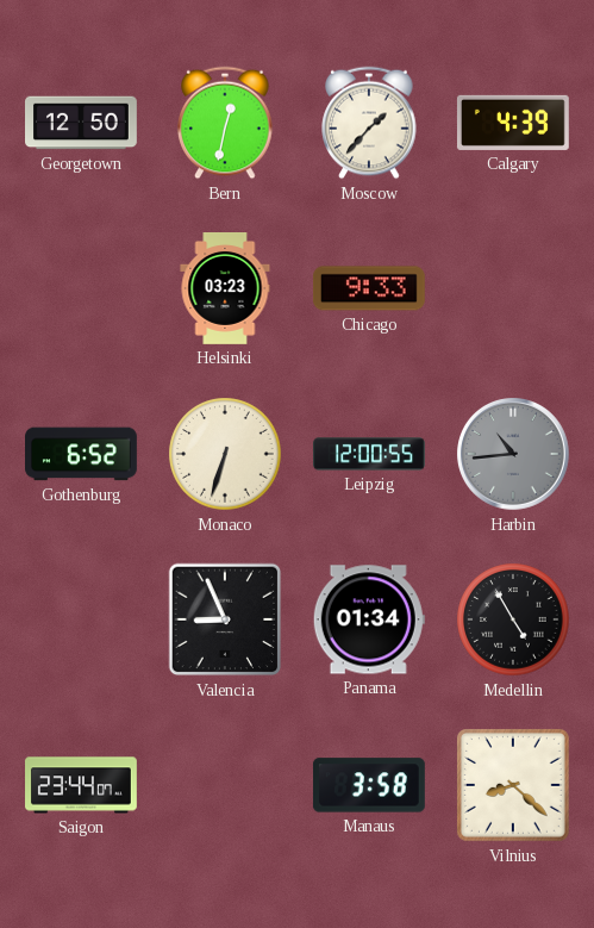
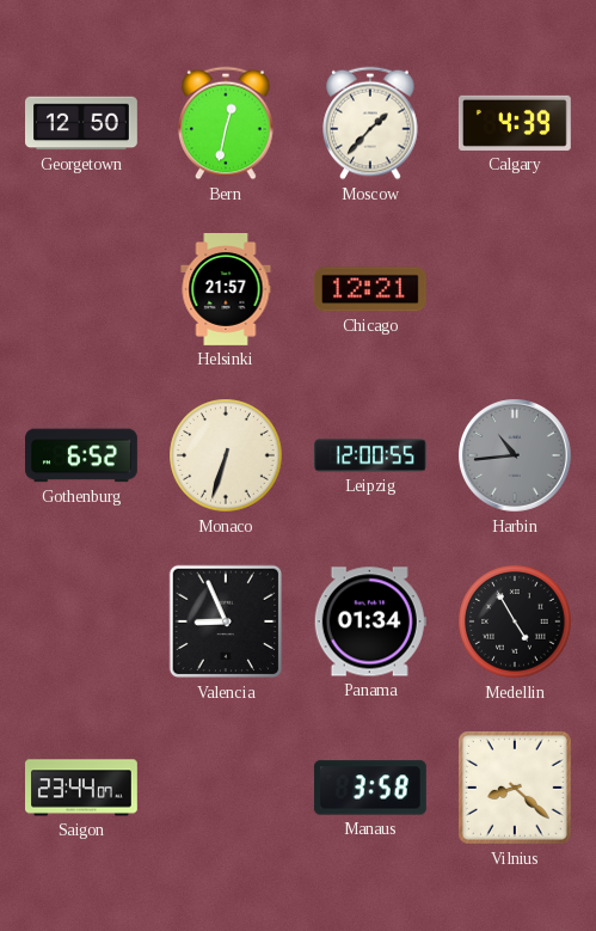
Helsinki: 03:23 -> 21:57 (226, 290)
Chicago: 9:33 -> 12:21 (370, 289)
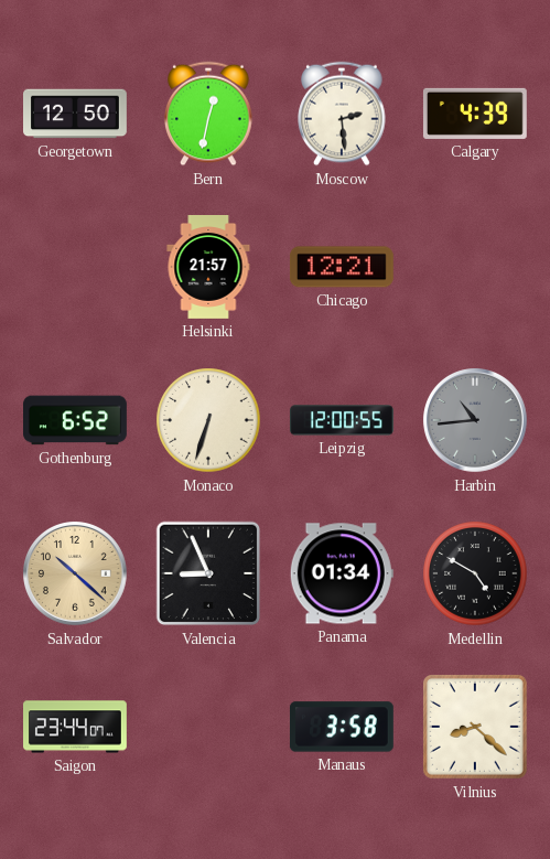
Moscow: 1:37 -> 2:29 (342, 114)
Salvador: none -> 10:22 (76, 575)
Medellin: 4:55 -> 4:50 (475, 573)
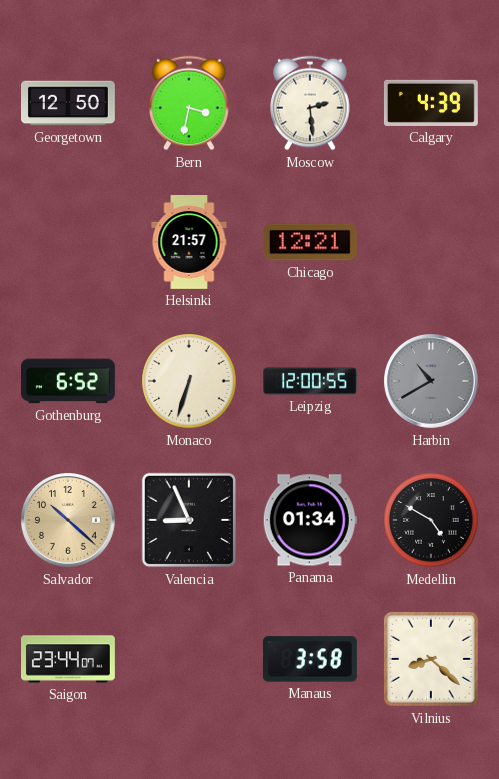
Bern: 12:32 -> 3:32 (189, 103)
Harbin: 10:44 -> 10:40 (432, 382)
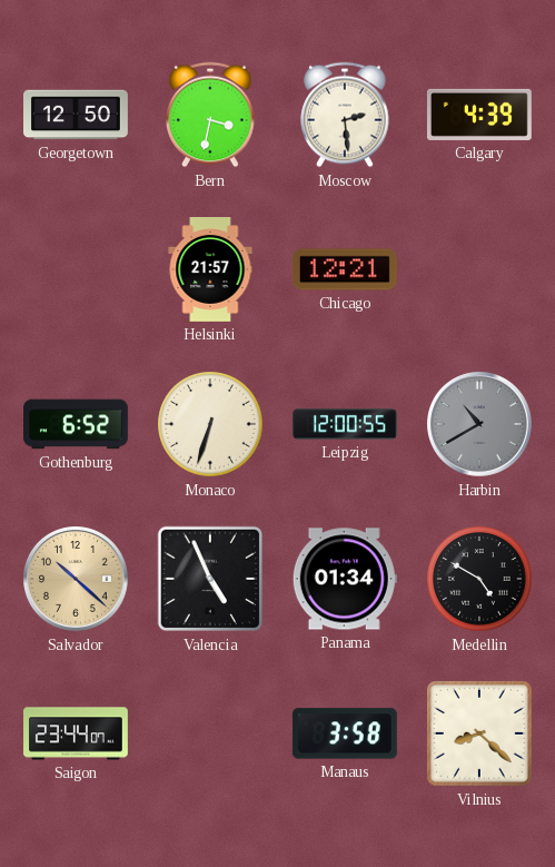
Valencia: 8:56 -> 4:56 (210, 579)
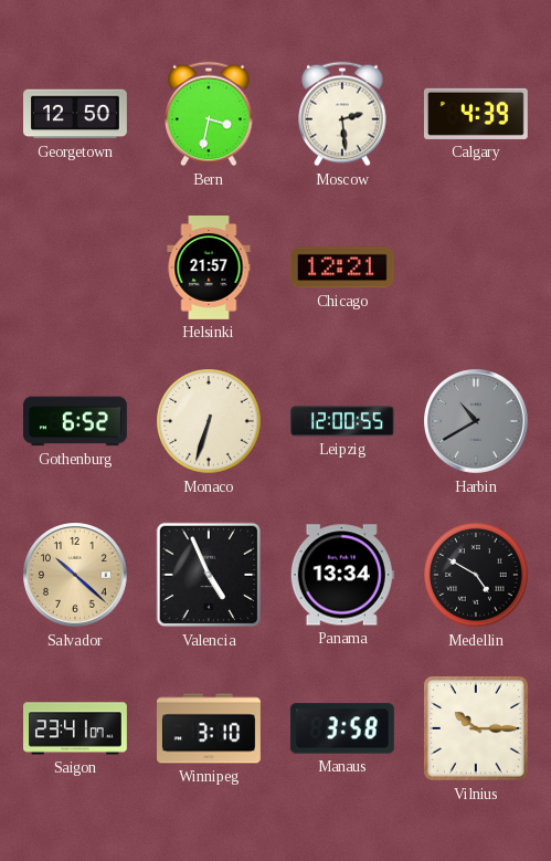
Panama: 01:34 -> 13:34 (342, 575)
Saigon: 23:44 -> 23:41 (76, 728)
Winnipeg: none -> 3:10 (210, 728)
Vilnius: 8:22 -> 10:15 (476, 728)
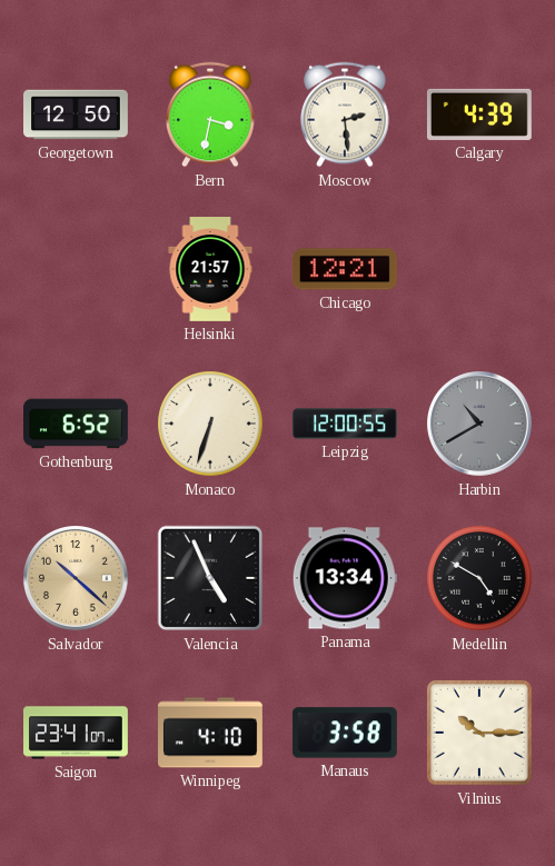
Winnipeg: 3:10 -> 4:10 (211, 733)
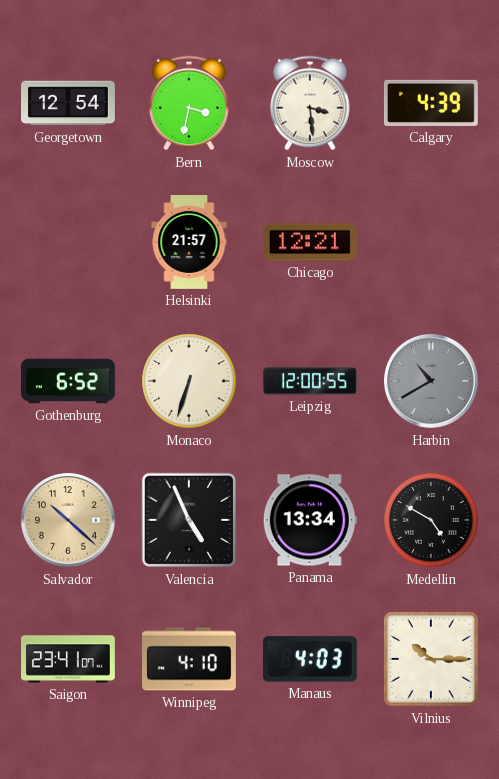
Georgetown: 12:50 -> 12:54 (69, 103)
Moscow: 2:29 -> 3:29 (310, 103)
Manaus: 3:58 -> 4:03 (310, 659)
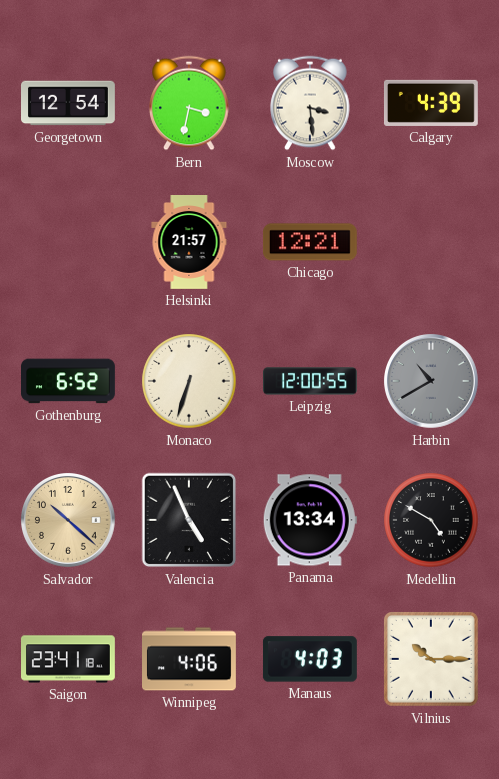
Saigon: 23:41:07 -> 23:41:18 (69, 659)
Winnipeg: 4:10 -> 4:06 (190, 659)
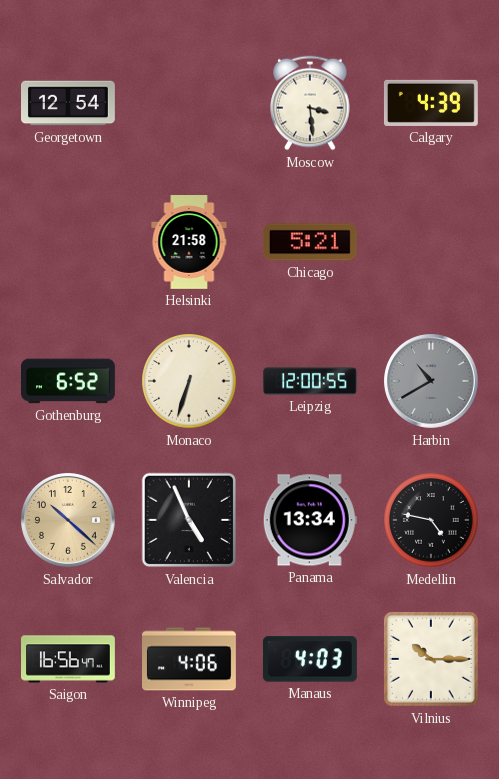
Bern: 3:32 -> none (189, 103)
Helsinki: 21:57 -> 21:58 (189, 243)
Chicago: 12:21 -> 5:21 (310, 242)
Medellin: 4:50 -> 4:47 (431, 520)
Saigon: 23:41 -> 16:56 (69, 659)
